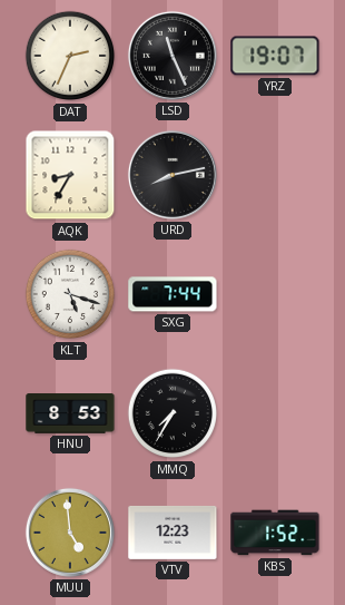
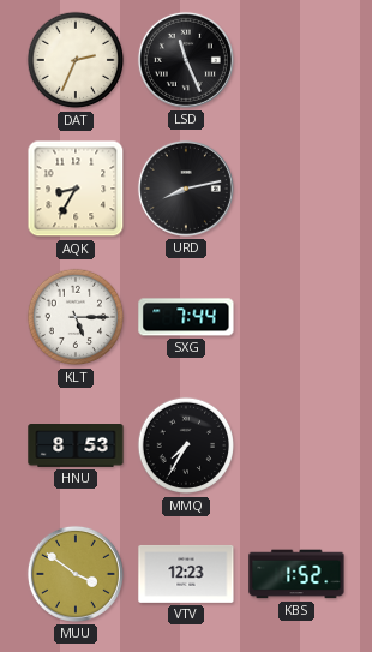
YRZ: 19:07 -> none (275, 56)
KLT: 5:18 -> 5:15 (76, 317)
MUU: 4:59 -> 3:51 (76, 574)
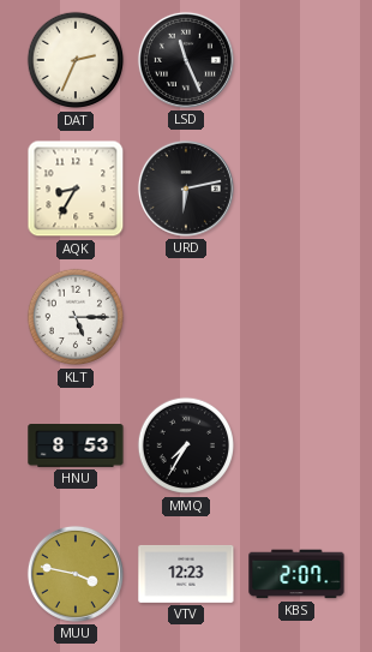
URD: 8:13 -> 6:13 (186, 189)
SXG: 7:44 -> none (186, 317)
MUU: 3:51 -> 3:47 (76, 574)
KBS: 1:52 -> 2:07 (296, 574)
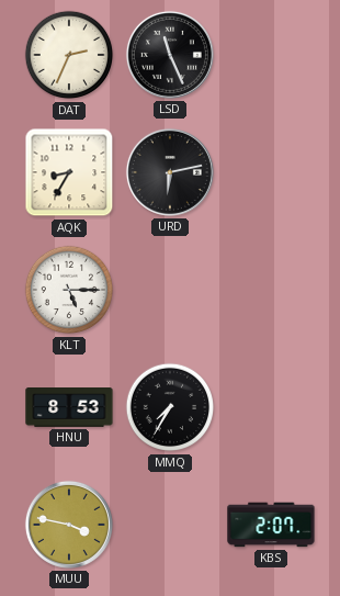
VTV: 12:23 -> none (186, 574)
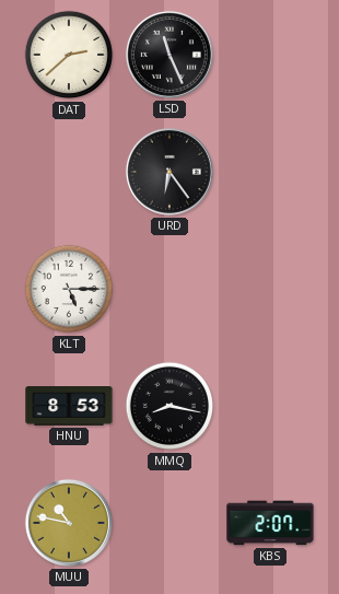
DAT: 2:34 -> 2:38 (69, 55)
AQK: 8:35 -> none (69, 172)
URD: 6:13 -> 6:24 (169, 172)
MMQ: 7:35 -> 8:17 (169, 406)
MUU: 3:47 -> 10:47 (69, 523)
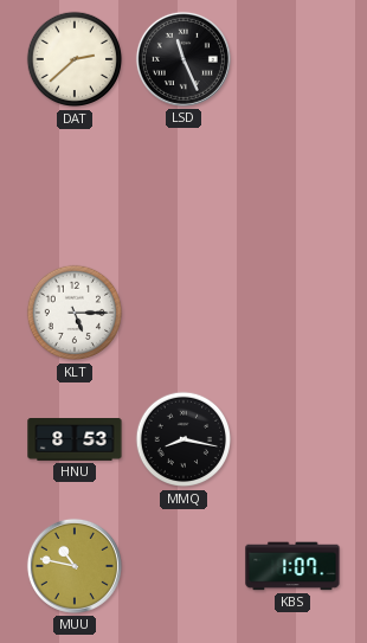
URD: 6:24 -> none (169, 172)
KBS: 2:07 -> 1:07 (292, 566)
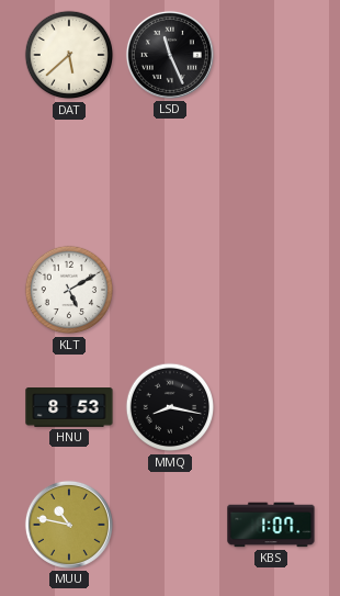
DAT: 2:38 -> 5:38 (69, 55)
KLT: 5:15 -> 5:10 (69, 290)
